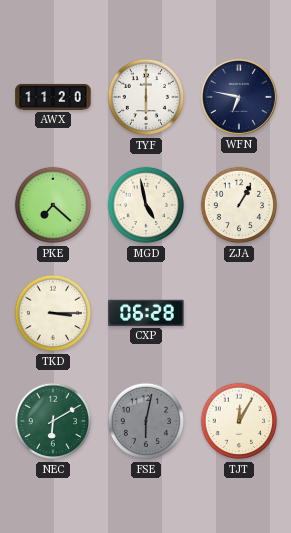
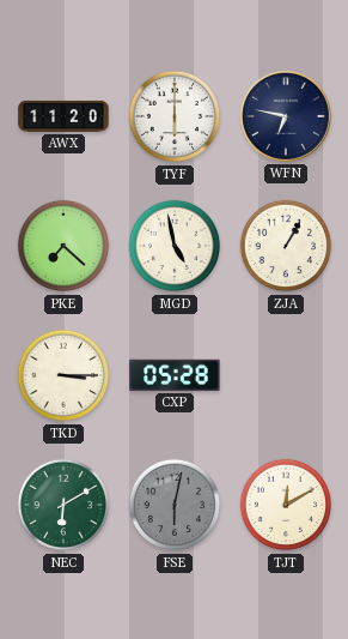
CXP: 06:28 -> 05:28 (175, 375)
TJT: 12:05 -> 12:10 (286, 505)
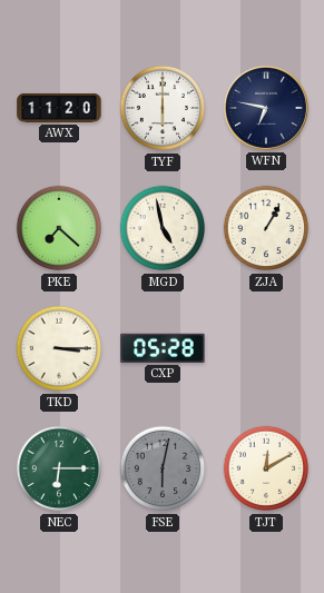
NEC: 6:10 -> 6:15 (59, 468)
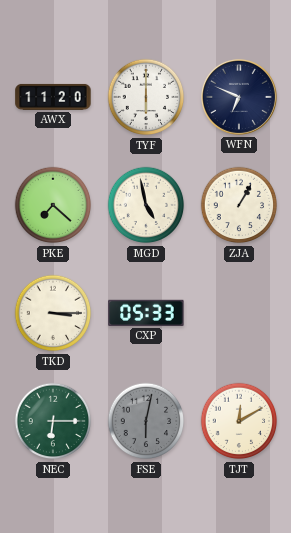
WFN: 6:47 -> 6:49 (239, 97)
CXP: 05:28 -> 05:33 (146, 313)
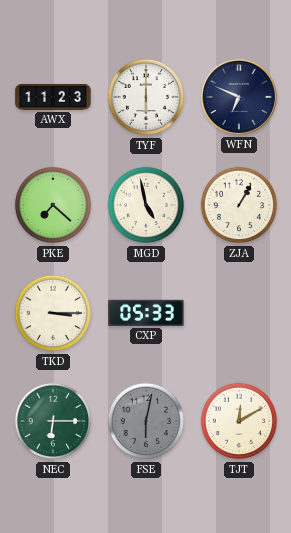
AWX: 11:20 -> 11:23 (53, 97)
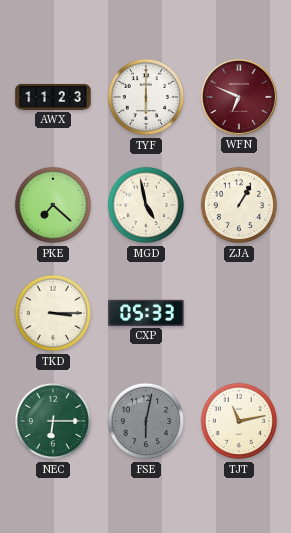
WFN dial: navy -> burgundy (239, 97)
TJT: 12:10 -> 11:13 (239, 421)
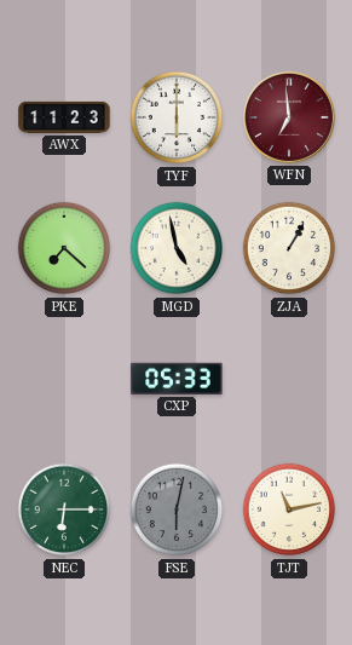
WFN: 6:49 -> 6:59 (289, 117)
TKD: 3:15 -> none (53, 313)
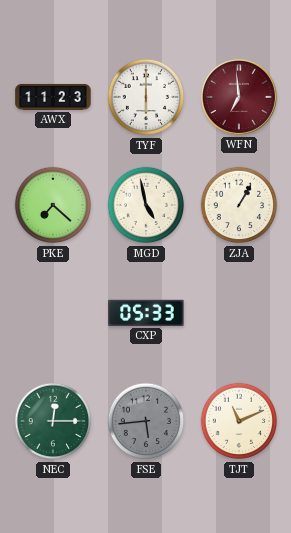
NEC: 6:15 -> 12:15 (53, 421)
FSE: 6:02 -> 5:44 (146, 421)
TJT: 11:13 -> 11:11 (239, 421)
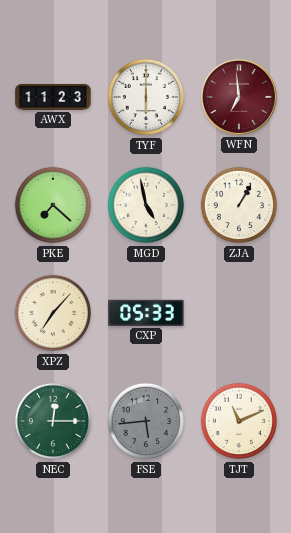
XPZ: none -> 7:07 (53, 313)
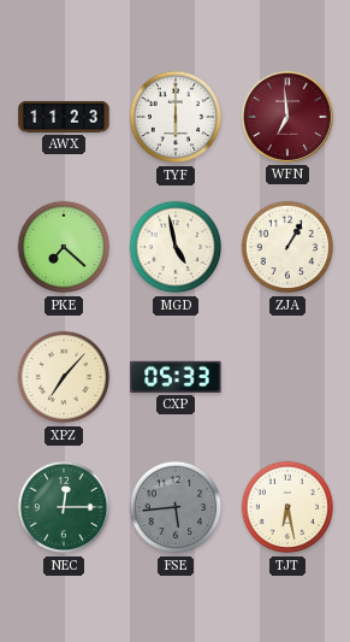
TJT: 11:11 -> 6:28 (287, 507)
